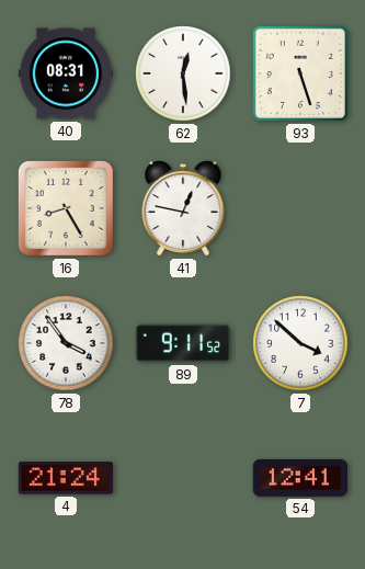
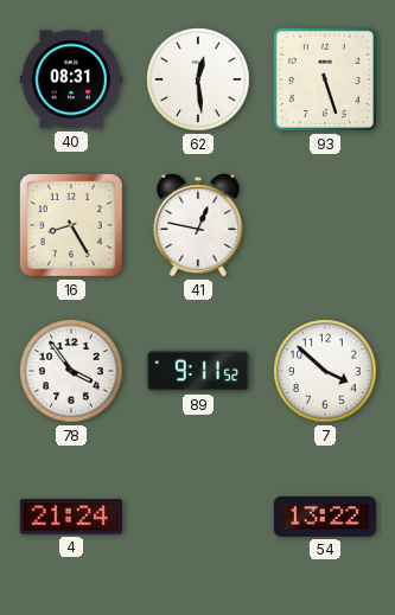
54: 12:41 -> 13:22 (324, 517)
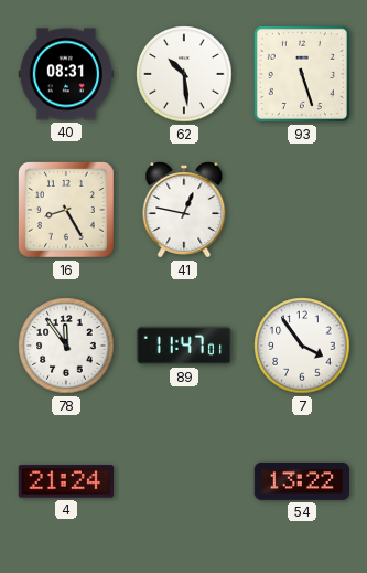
62: 12:29 -> 10:29 (184, 74)
78: 3:54 -> 11:54 (66, 346)
89: 9:11 -> 11:47 (183, 346)
7: 3:52 -> 3:54 (302, 346)
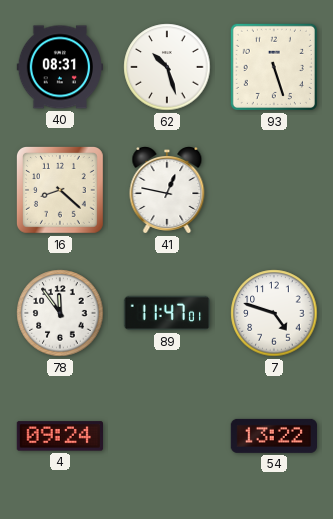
62: 10:29 -> 10:27 (167, 67)
16: 8:25 -> 8:22 (60, 190)
7: 3:54 -> 4:48 (274, 313)
4: 21:24 -> 09:24 (59, 436)
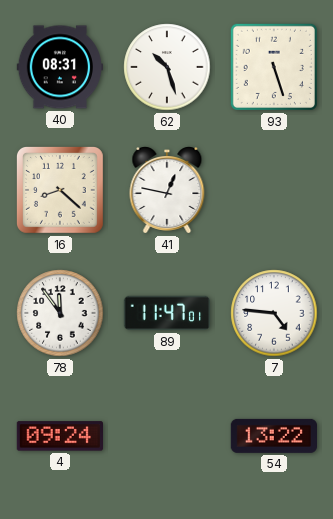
7: 4:48 -> 4:46 (274, 313)
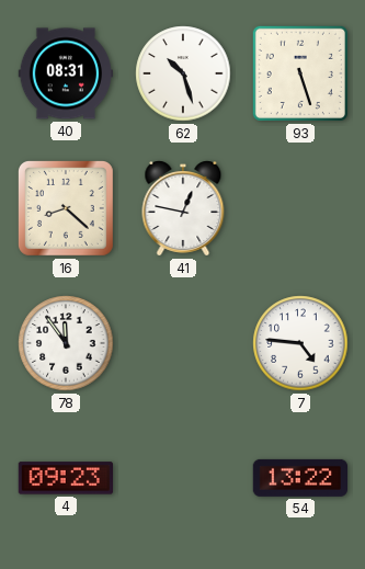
89: 11:47 -> none (166, 313)
4: 09:24 -> 09:23 (65, 478)
